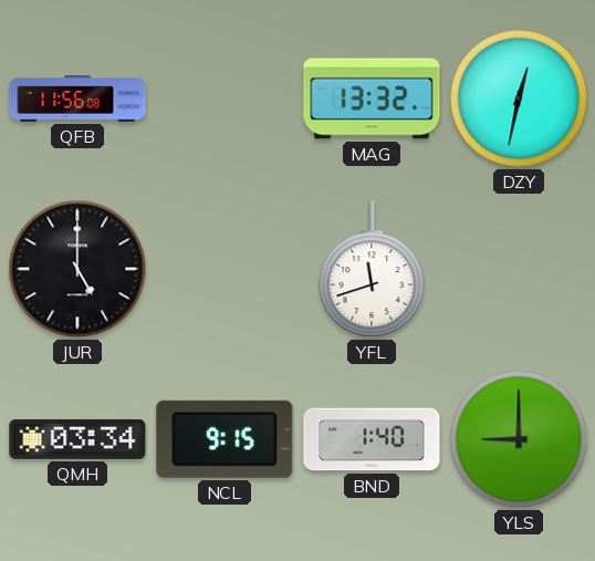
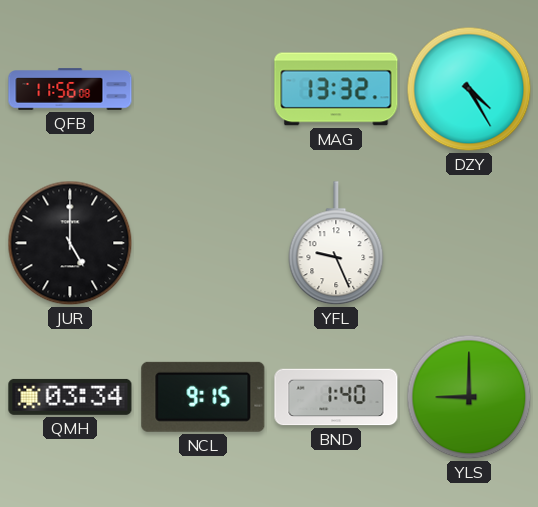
DZY: 12:32 -> 4:25 (469, 89)
YFL: 11:42 -> 9:26 (336, 244)
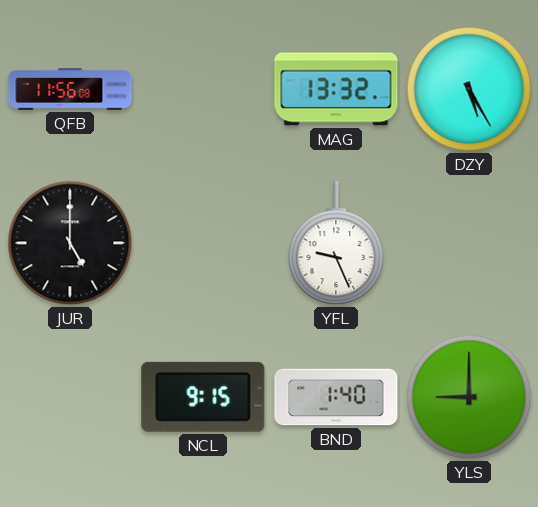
DZY: 4:25 -> 5:25 (469, 89)
QMH: 03:34 -> none (70, 397)
